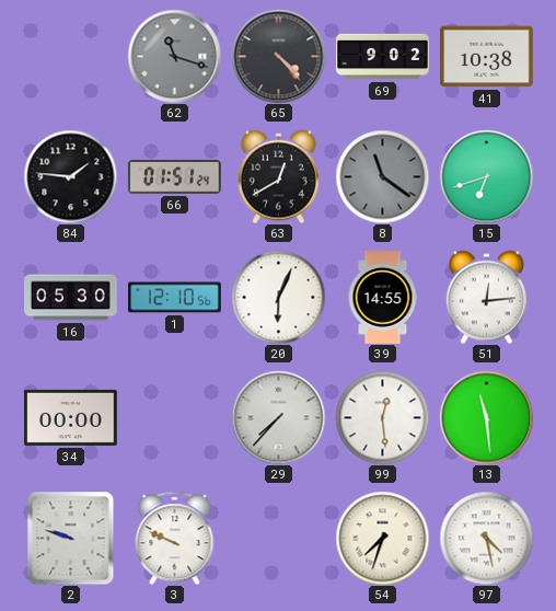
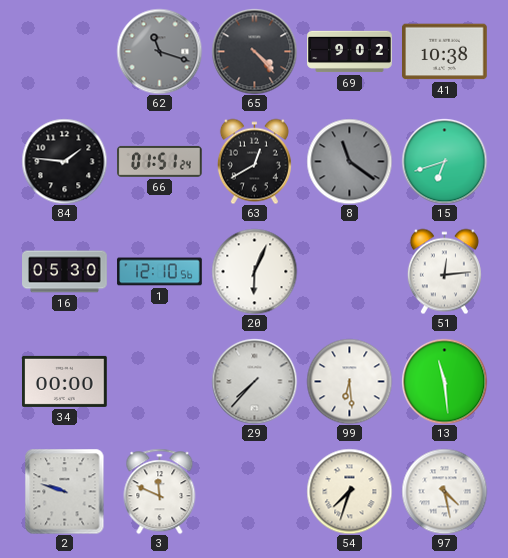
39: 14:55 -> none (383, 298)
99: 12:29 -> 6:29 (349, 381)
3: 9:49 -> 11:49 (160, 491)
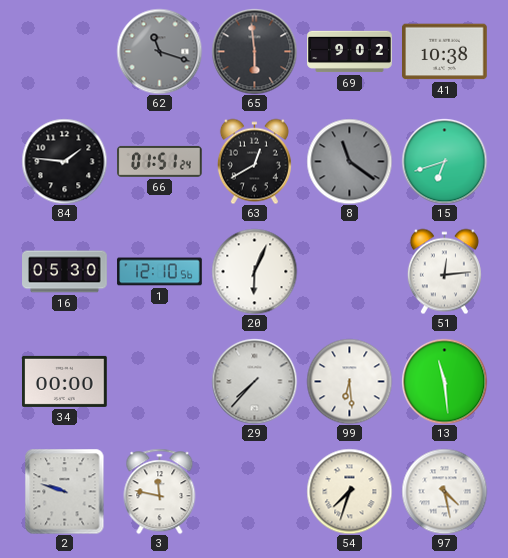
65: 4:23 -> 5:59 (254, 51)
3: 11:49 -> 11:47 (160, 491)
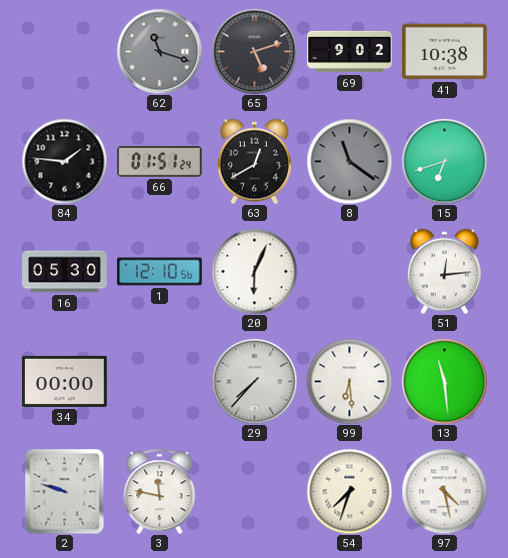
65: 5:59 -> 5:12 (254, 51)
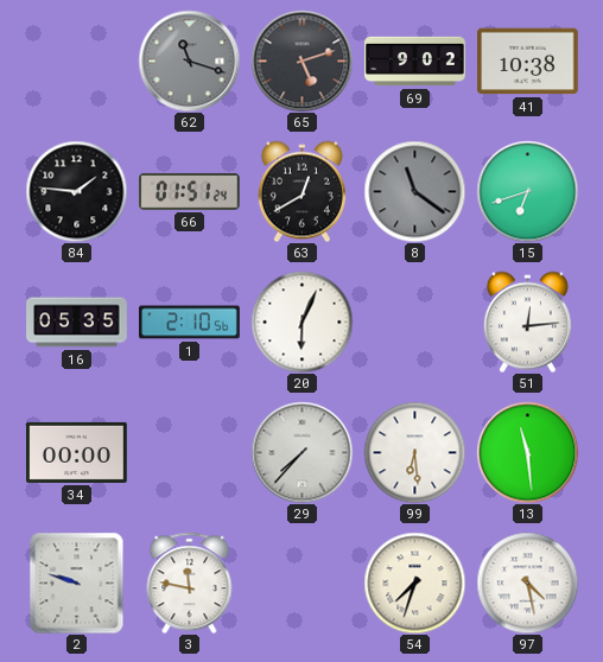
16: 05:30 -> 05:35 (77, 323)
1: 12:10 -> 2:10 (190, 323)
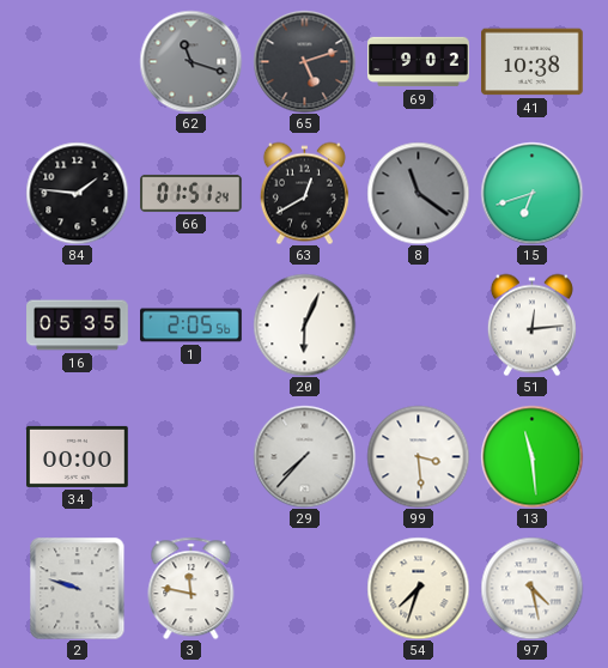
1: 2:10 -> 2:05 (191, 326)
99: 6:29 -> 3:29 (418, 456)
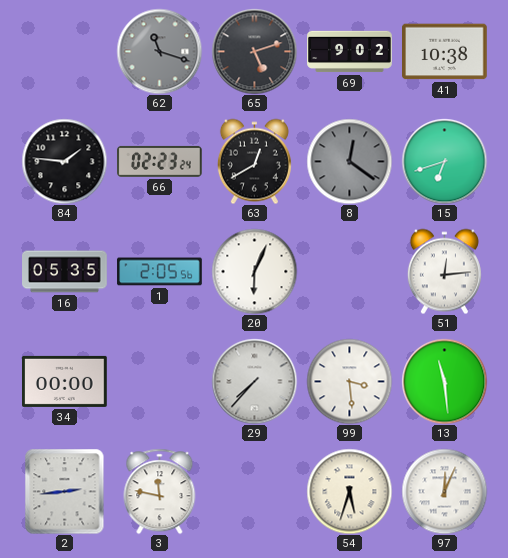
66: 01:51 -> 02:23 (160, 161)
8: 11:21 -> 12:21 (349, 161)
2: 9:48 -> 2:44 (65, 491)
54: 7:33 -> 5:33 (349, 491)
97: 4:28 -> 12:04 (444, 491)
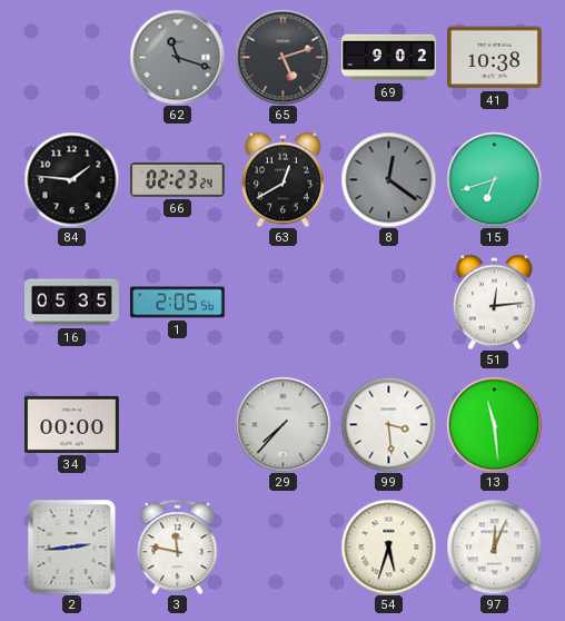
20: 6:04 -> none (254, 271)
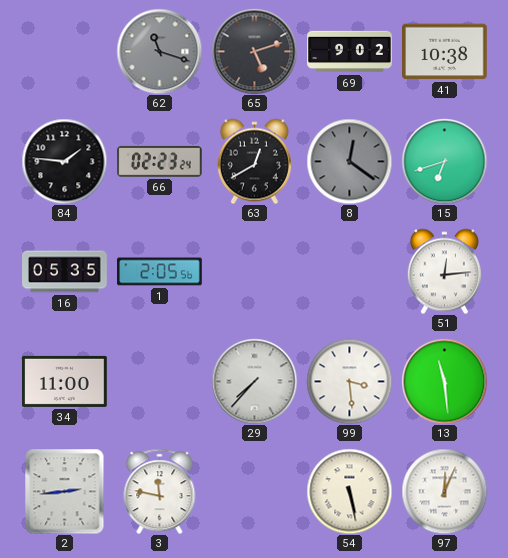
34: 00:00 -> 11:00 (65, 381)
54: 5:33 -> 5:28 (349, 491)
